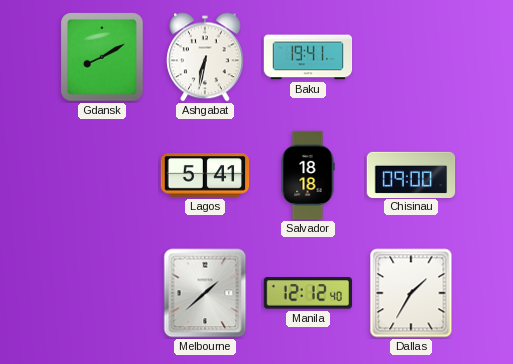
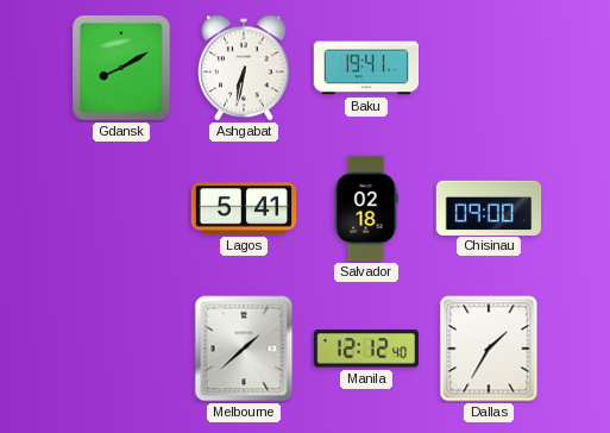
Salvador: 18:18 -> 02:18 (366, 208)
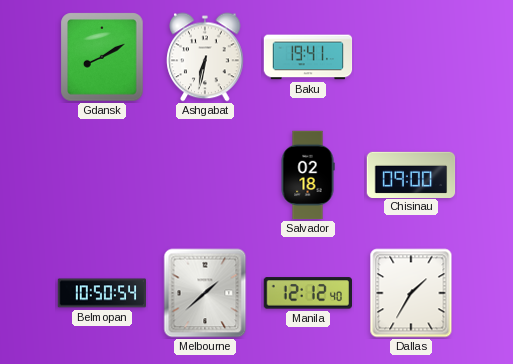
Lagos: 5:41 -> none (244, 208)
Belmopan: none -> 10:50 (102, 293)
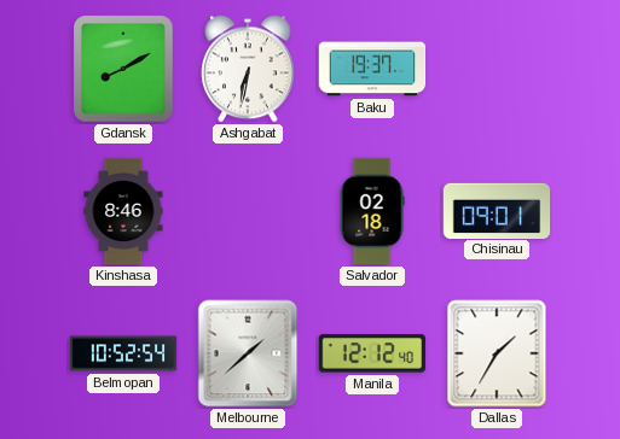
Baku: 19:41 -> 19:37 (372, 69)
Kinshasa: none -> 8:46 (123, 211)
Chisinau: 09:00 -> 09:01 (497, 210)
Belmopan: 10:50 -> 10:52 (123, 353)
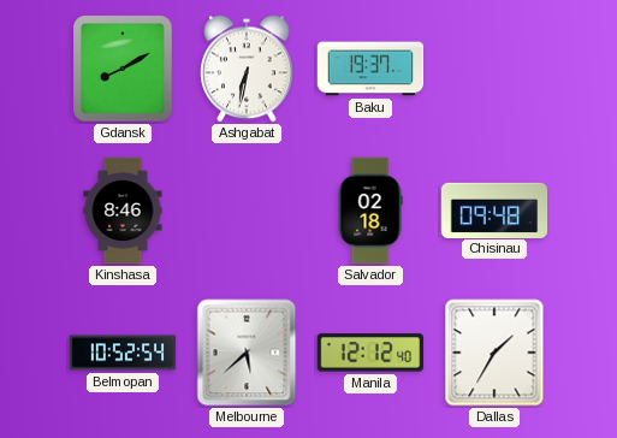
Chisinau: 09:01 -> 09:48 (494, 209)
Melbourne: 1:38 -> 5:38 (247, 353)
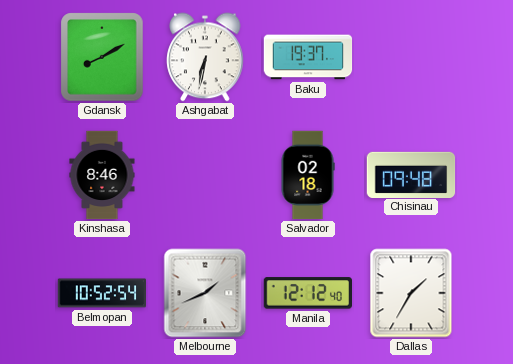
Melbourne: 5:38 -> 1:41 (205, 293)
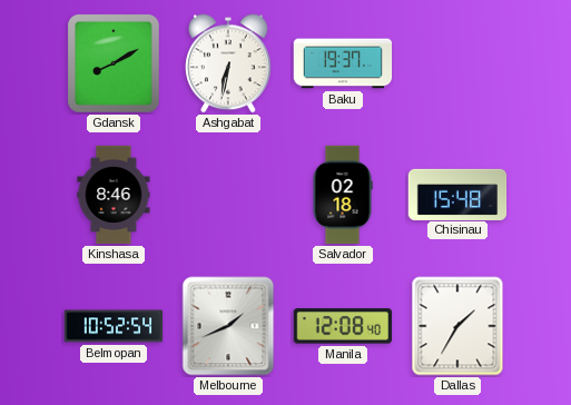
Chisinau: 09:48 -> 15:48 (457, 194)
Manila: 12:12 -> 12:08 (342, 326)
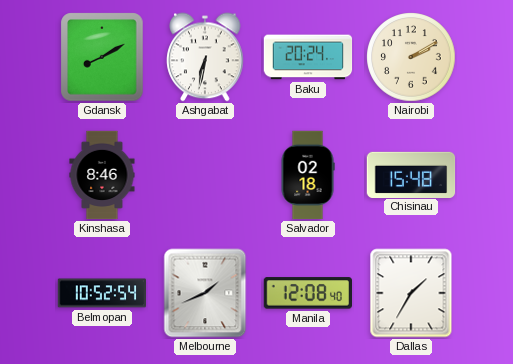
Baku: 19:37 -> 20:24 (308, 57)
Nairobi: none -> 2:10 (411, 57)
